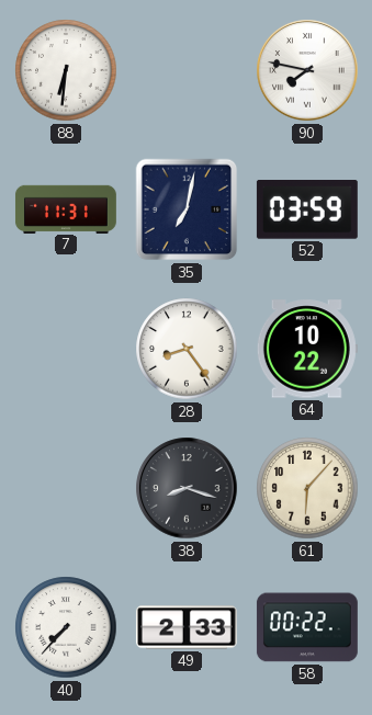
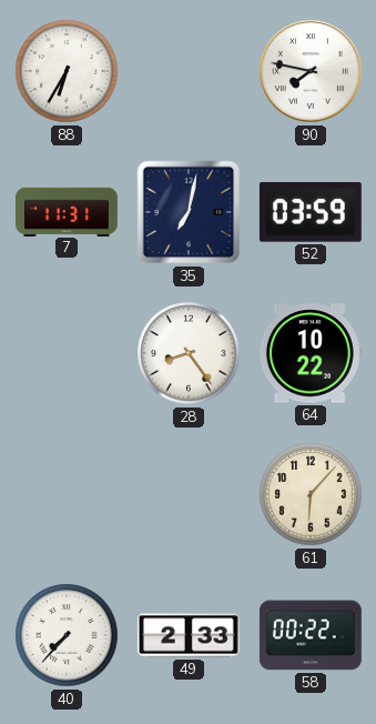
88: 6:31 -> 6:35 (67, 71)
38: 8:18 -> none (187, 488)
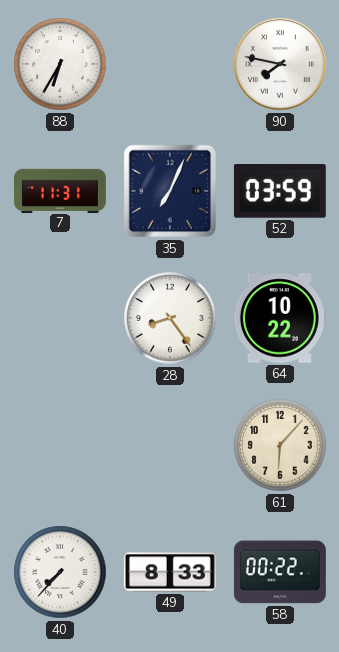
35: 7:02 -> 7:04 (170, 191)
49: 2:33 -> 8:33 (170, 572)
